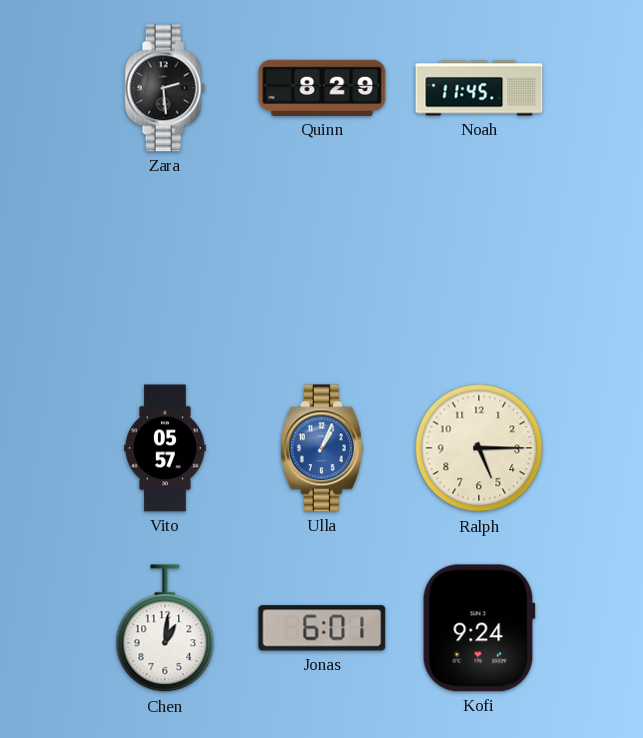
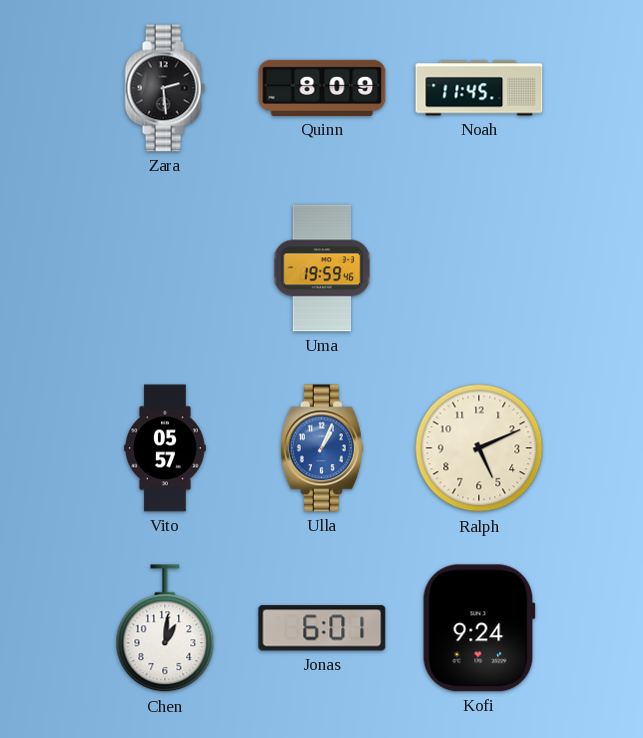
Quinn: 8:29 -> 8:09 (322, 88)
Uma: none -> 19:59 (322, 268)
Ralph: 5:15 -> 5:11 (479, 448)
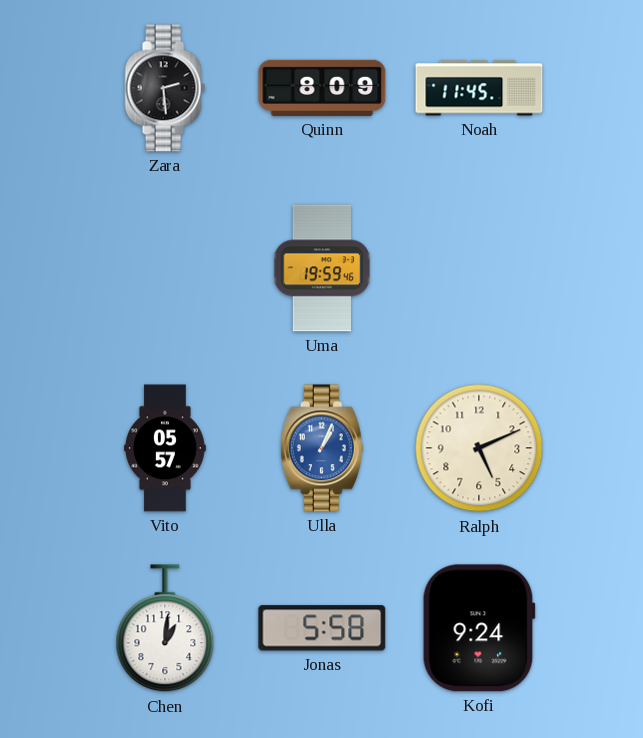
Jonas: 6:01 -> 5:58 (322, 628)
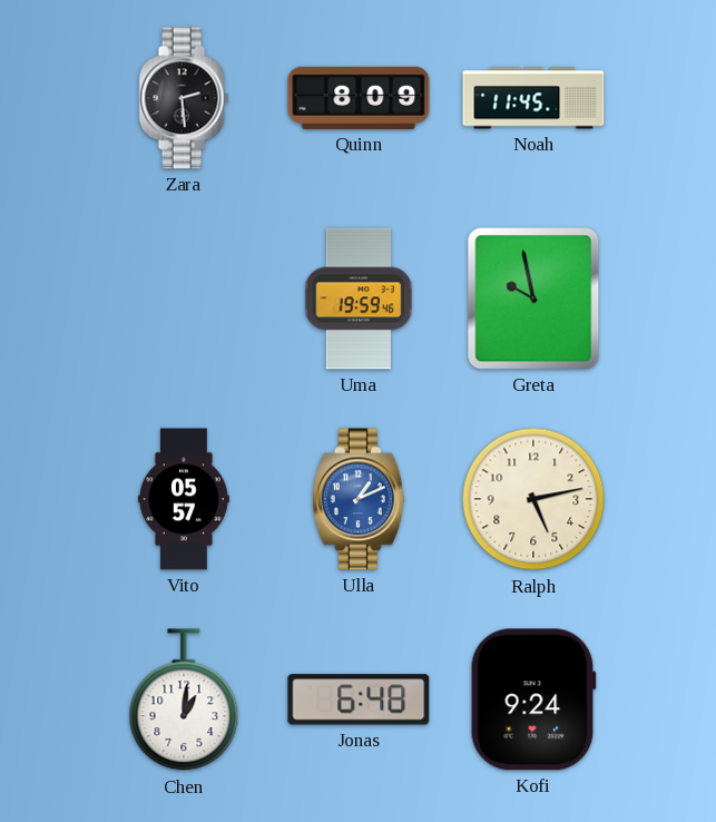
Greta: none -> 9:58 (533, 299)
Ulla: 1:04 -> 1:11 (359, 499)
Ralph: 5:11 -> 5:13 (533, 499)
Jonas: 5:58 -> 6:48 (359, 699)
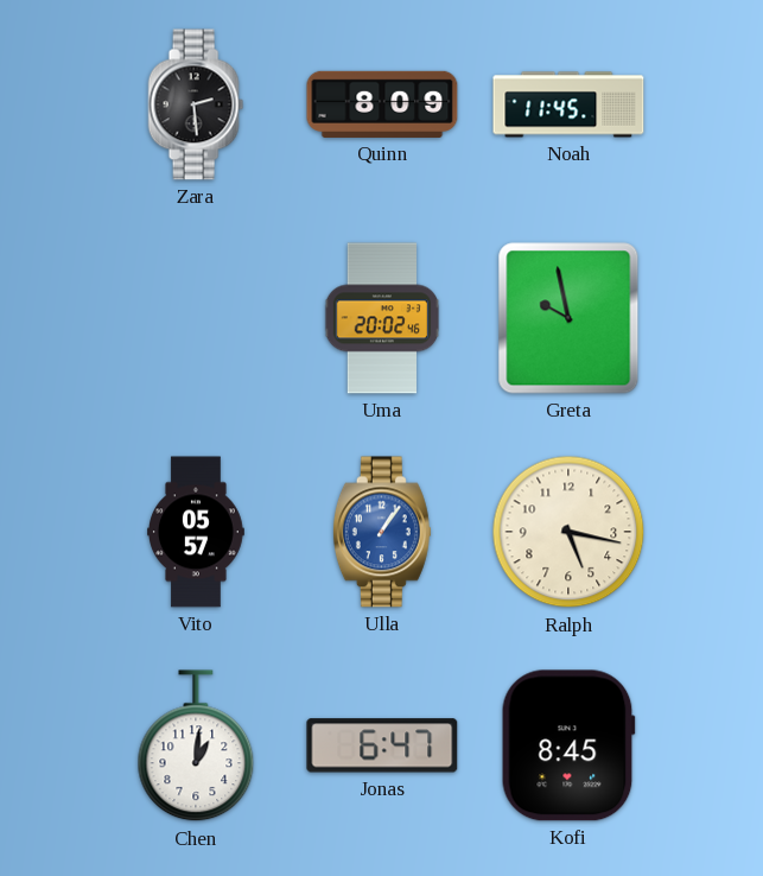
Uma: 19:59 -> 20:02 (382, 318)
Ulla: 1:11 -> 1:06 (382, 532)
Ralph: 5:13 -> 5:17 (568, 532)
Jonas: 6:48 -> 6:47 (382, 745)
Kofi: 9:24 -> 8:45 (568, 745)
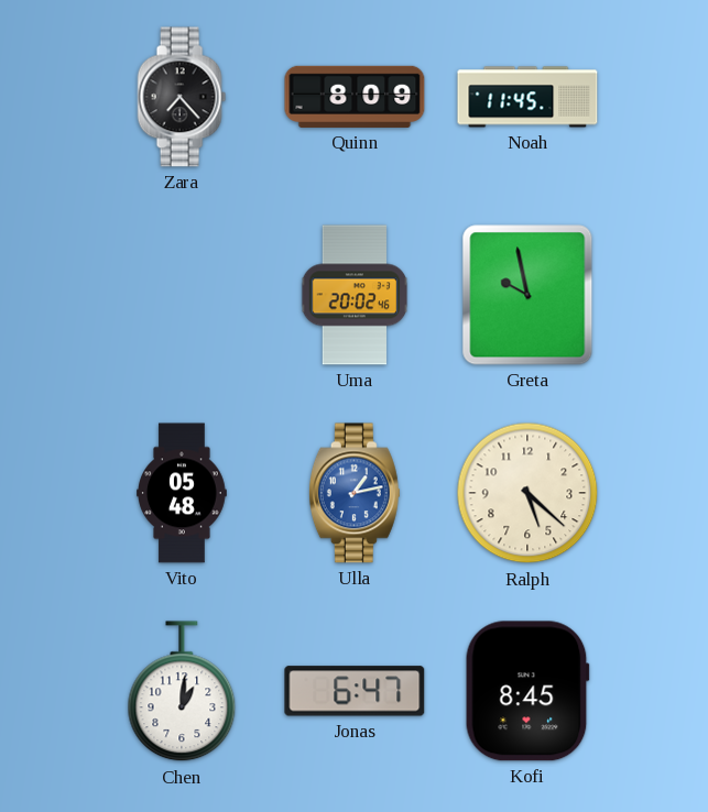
Zara: 2:29 -> 7:23 (182, 97)
Vito: 05:57 -> 05:48 (183, 493)
Ulla: 1:06 -> 1:13 (355, 493)
Ralph: 5:17 -> 5:22 (527, 493)
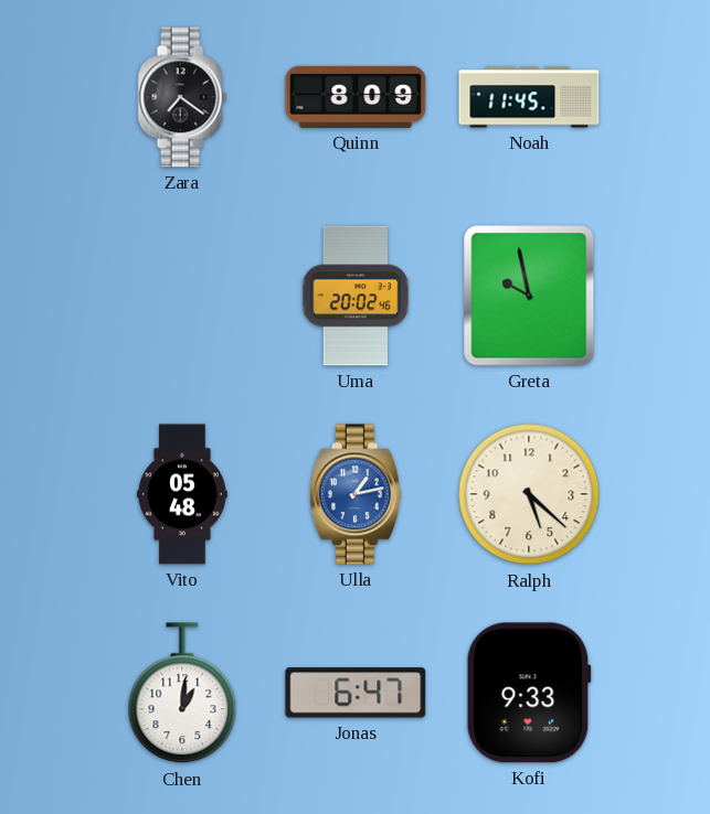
Zara: 7:23 -> 7:21 (182, 97)
Kofi: 8:45 -> 9:33 (529, 693)
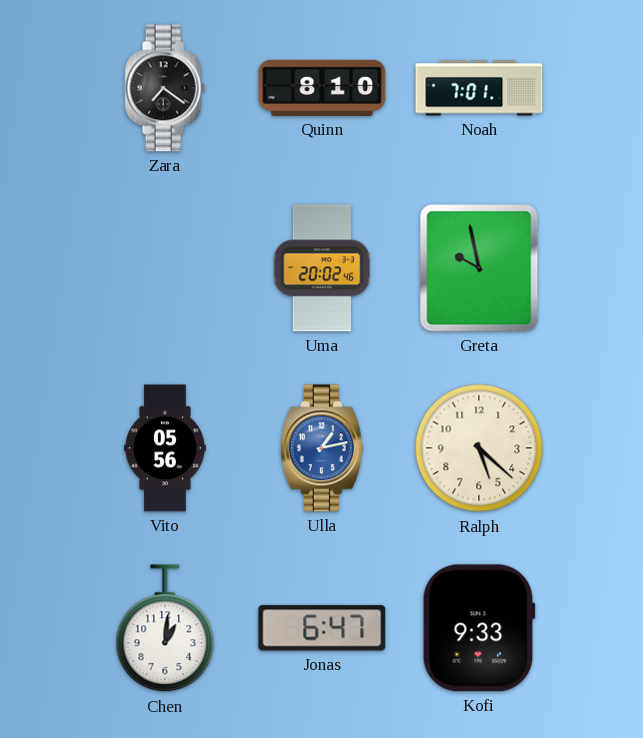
Quinn: 8:09 -> 8:10 (322, 88)
Noah: 11:45 -> 7:01 (479, 88)
Vito: 05:48 -> 05:56 (166, 448)
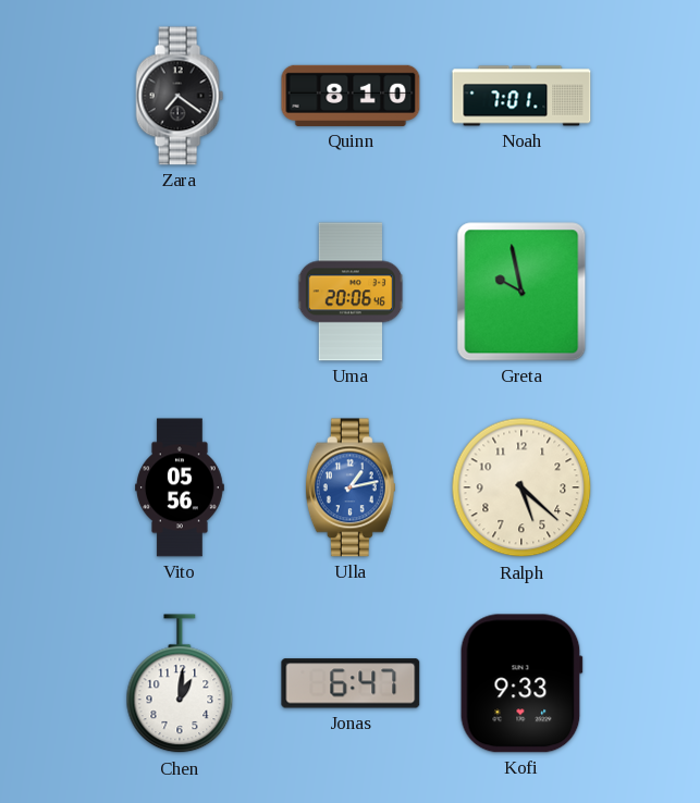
Uma: 20:02 -> 20:06 (351, 292)
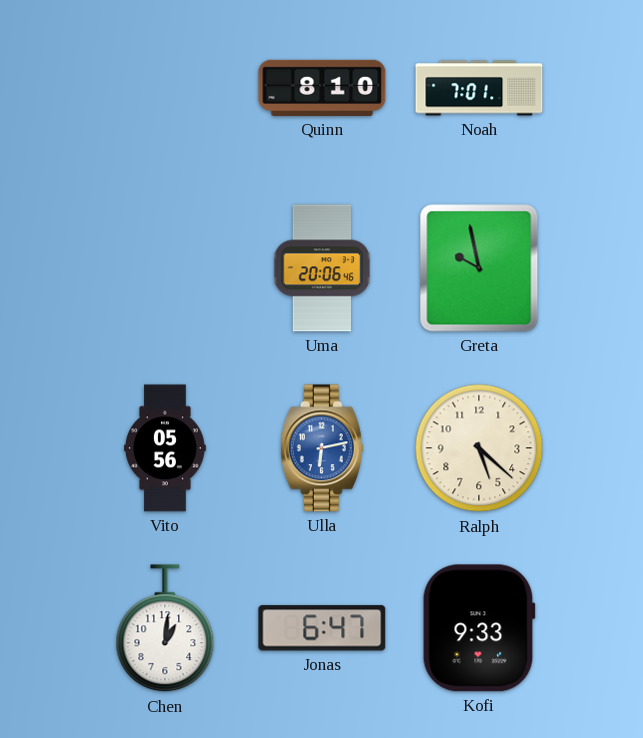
Zara: 7:21 -> none (180, 96)
Ulla: 1:13 -> 6:13 (322, 448)
